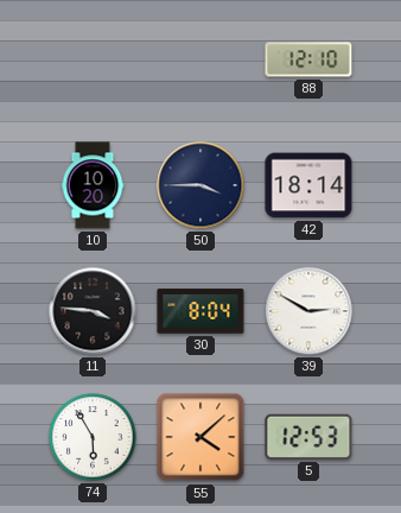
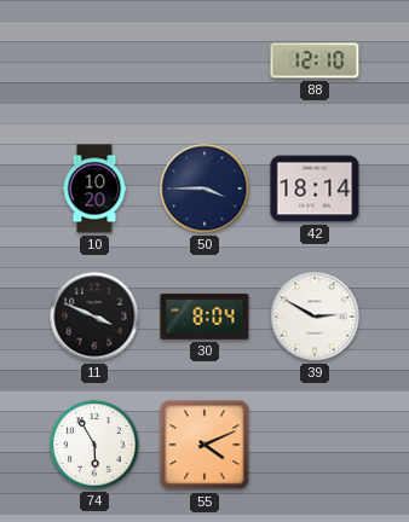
11: 3:46 -> 3:49 (94, 317)
55: 4:08 -> 4:11 (204, 445)
5: 12:53 -> none (308, 437)
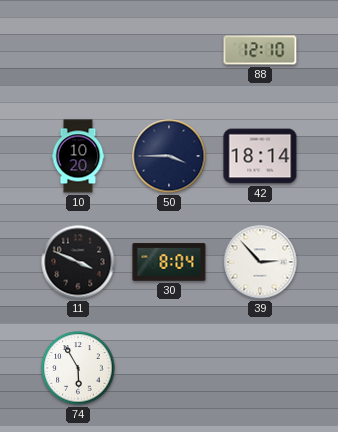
39: 2:50 -> 2:53 (260, 262)
55: 4:11 -> none (204, 445)
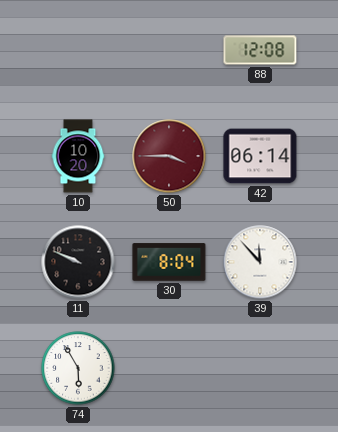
88: 12:10 -> 12:08 (260, 50)
50 dial: navy -> burgundy (169, 156)
42: 18:14 -> 06:14 (260, 156)
11: 3:49 -> 9:49 (78, 262)
39: 2:53 -> 11:53 (260, 262)
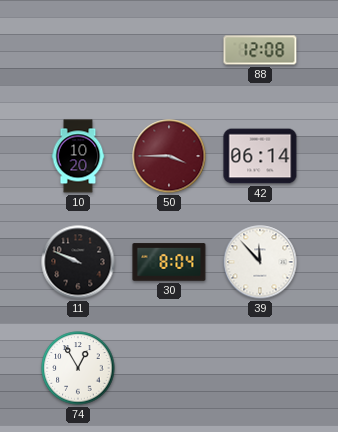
74: 5:55 -> 12:55 (78, 368)
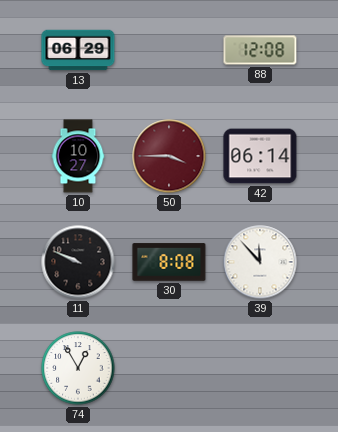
13: none -> 06:29 (78, 50)
10: 10:20 -> 10:27 (78, 156)
30: 8:04 -> 8:08 (169, 262)
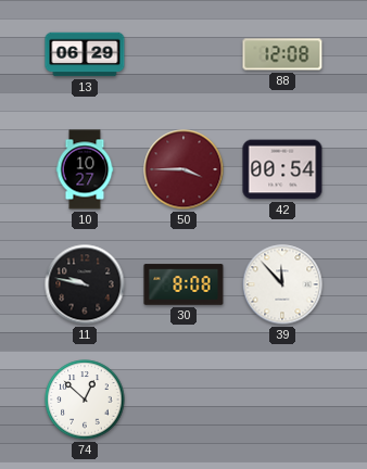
42: 06:14 -> 00:54 (282, 169)
11: 9:49 -> 9:47 (85, 284)
74: 12:55 -> 12:52 (85, 400)
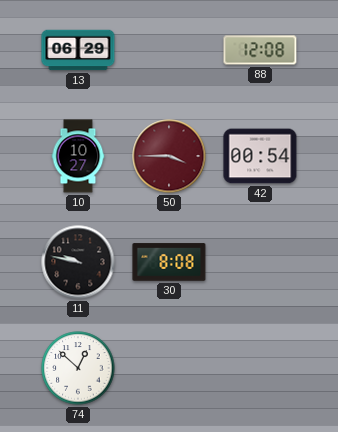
39: 11:53 -> none (282, 284)
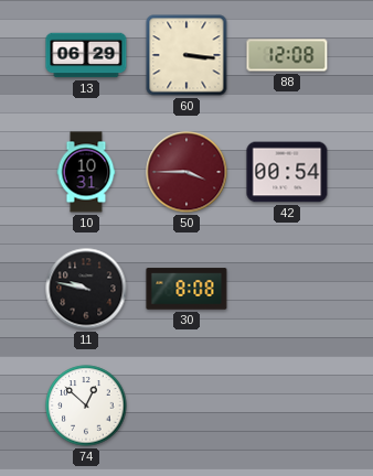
60: none -> 3:16 (186, 55)
10: 10:27 -> 10:31 (86, 172)
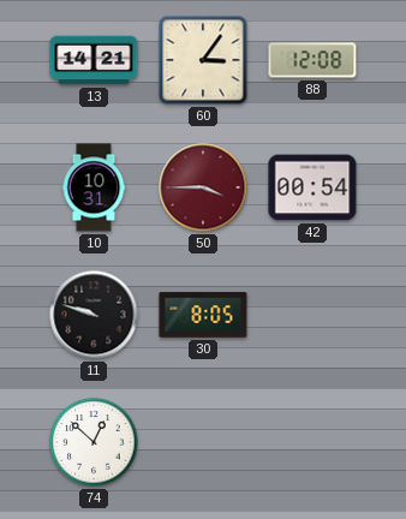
13: 06:29 -> 14:21 (94, 60)
60: 3:16 -> 3:06 (203, 60)
11: 9:47 -> 9:48 (94, 315)
30: 8:08 -> 8:05 (203, 315)
